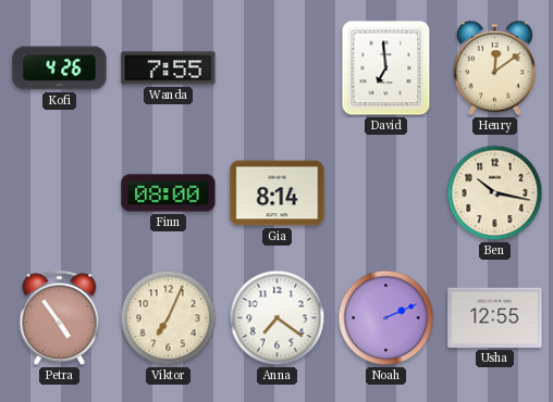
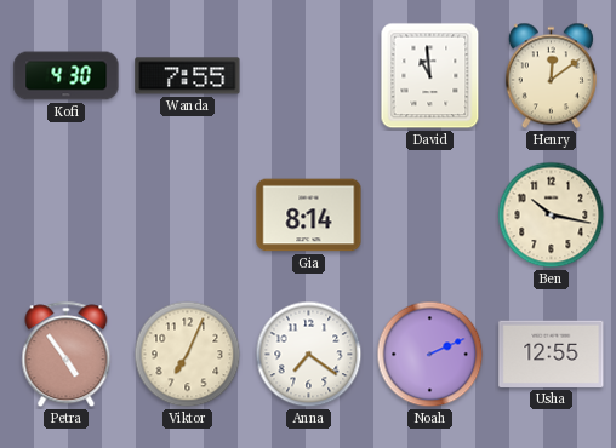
Kofi: 4:26 -> 4:30 (67, 76)
David: 6:59 -> 10:59 (430, 76)
Finn: 08:00 -> none (169, 193)
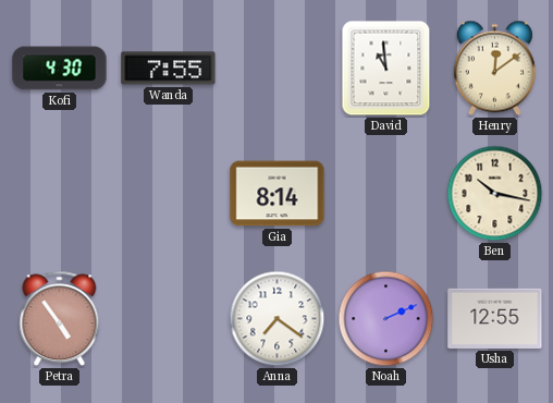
Viktor: 7:04 -> none (188, 355)
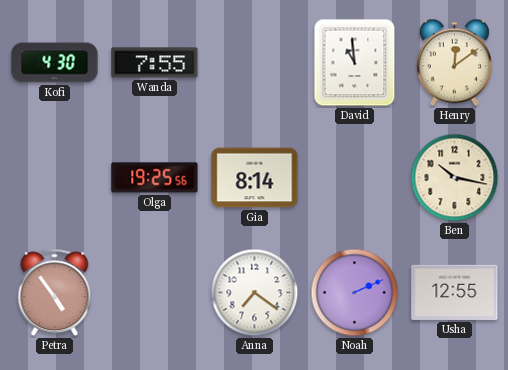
Olga: none -> 19:25 (155, 178)
